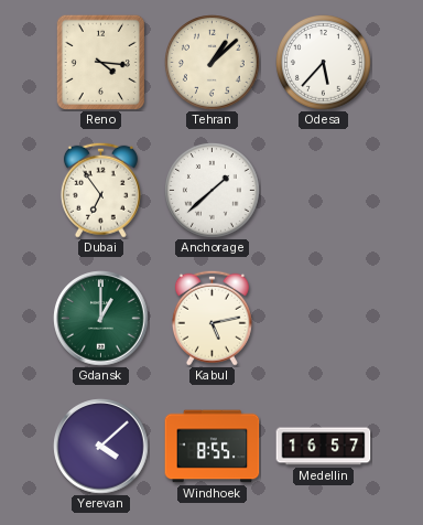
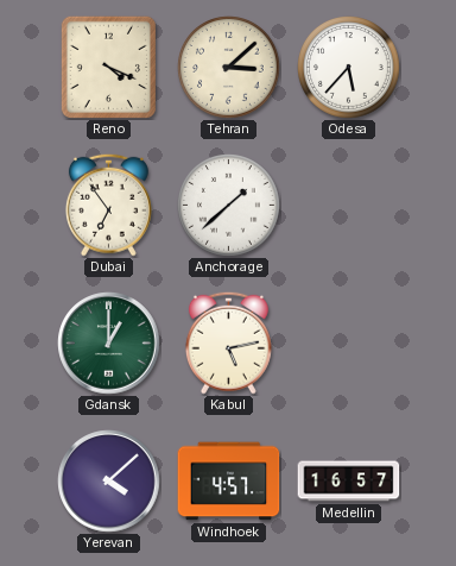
Reno: 4:16 -> 4:19 (108, 67)
Tehran: 1:08 -> 3:08 (229, 68)
Windhoek: 8:55 -> 4:57 (229, 482)
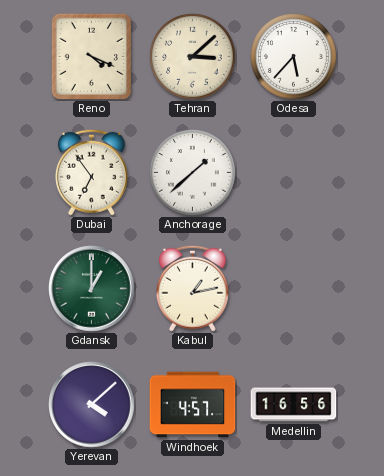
Kabul: 5:13 -> 1:13 (192, 288)
Medellin: 16:57 -> 16:56 (294, 405)
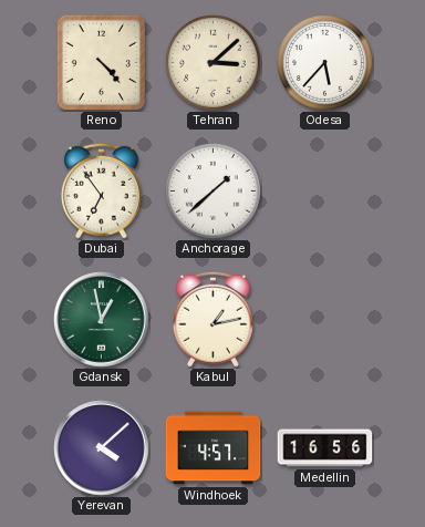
Reno: 4:19 -> 4:23 (101, 62)
Gdansk: 1:00 -> 12:58 (102, 320)
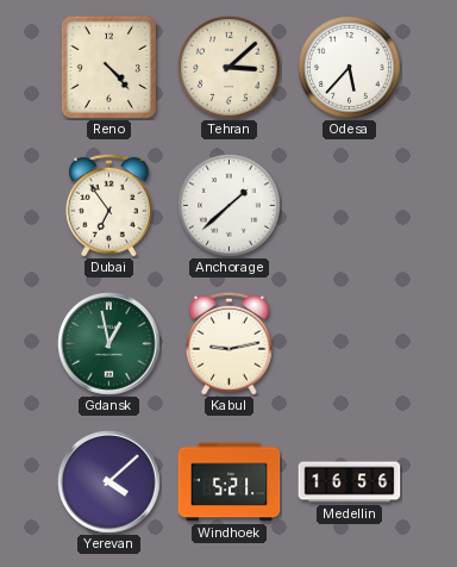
Kabul: 1:13 -> 9:13 (228, 343)
Windhoek: 4:57 -> 5:21 (230, 482)
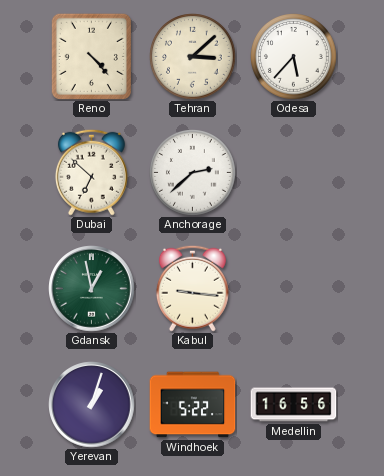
Dubai: 6:54 -> 6:52 (91, 172)
Anchorage: 1:38 -> 2:38 (193, 173)
Kabul: 9:13 -> 9:16 (192, 288)
Yerevan: 4:08 -> 1:03 (92, 405)
Windhoek: 5:21 -> 5:22 (193, 405)
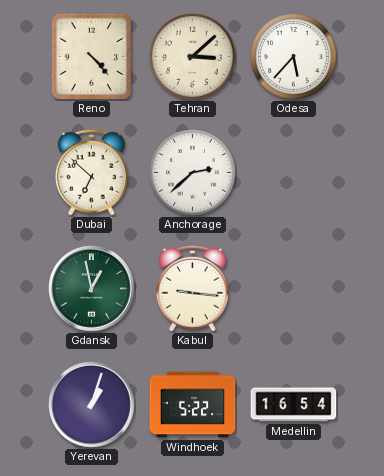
Medellin: 16:56 -> 16:54 (294, 405)
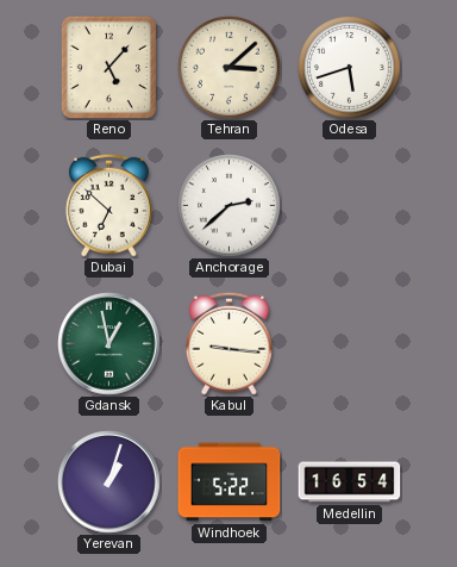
Reno: 4:23 -> 5:07 (108, 67)
Odesa: 5:37 -> 5:42 (350, 68)
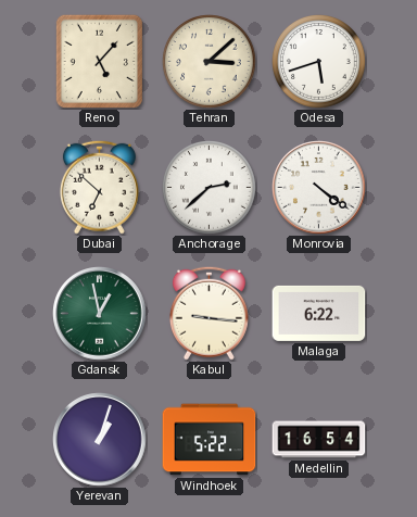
Monrovia: none -> 4:21 (319, 188)
Malaga: none -> 6:22 (319, 313)
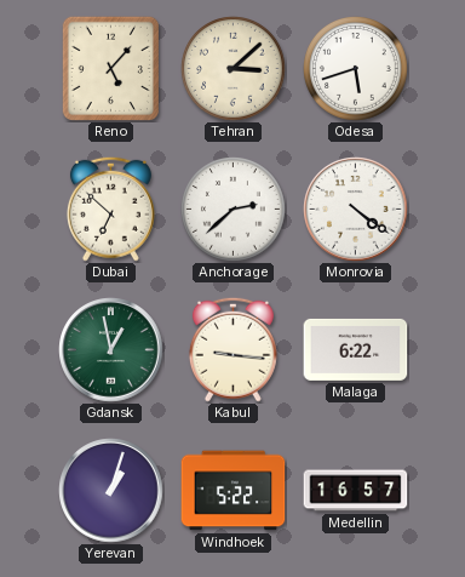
Medellin: 16:54 -> 16:57 (356, 491)
